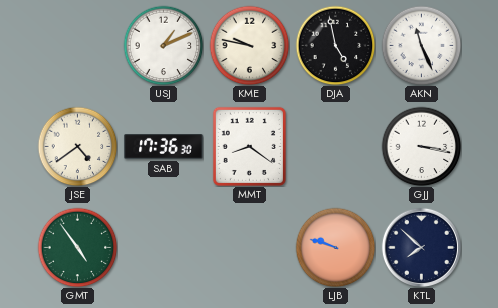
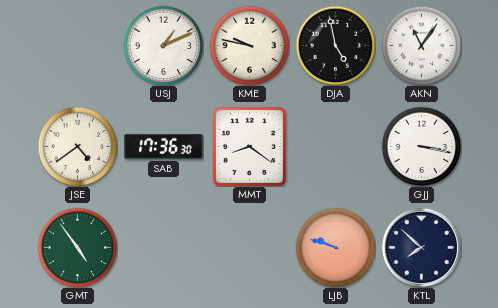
AKN: 11:26 -> 11:06 (421, 45)
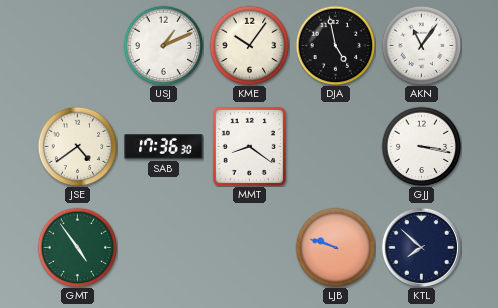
KME: 9:47 -> 10:06 (249, 45)
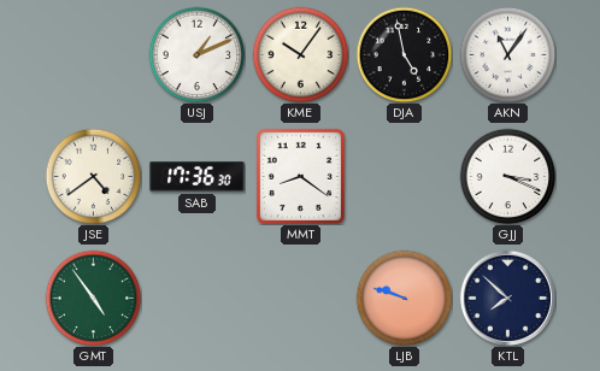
GJJ: 3:17 -> 3:19 (507, 176)
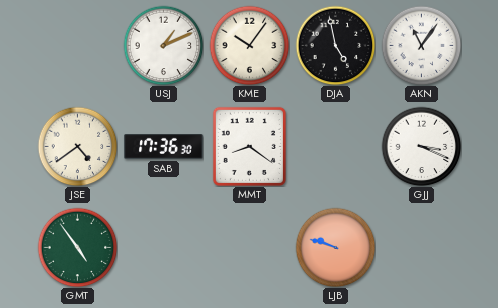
KTL: 7:52 -> none (507, 298)
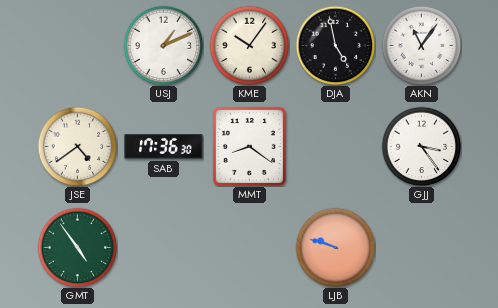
GJJ: 3:19 -> 3:24 (421, 146)
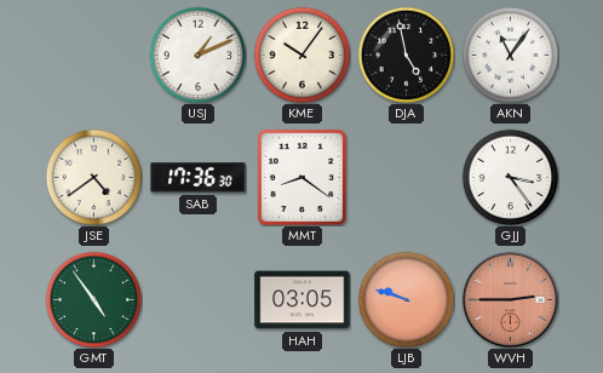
HAH: none -> 03:05 (303, 300)
WVH: none -> 2:45 (510, 299)
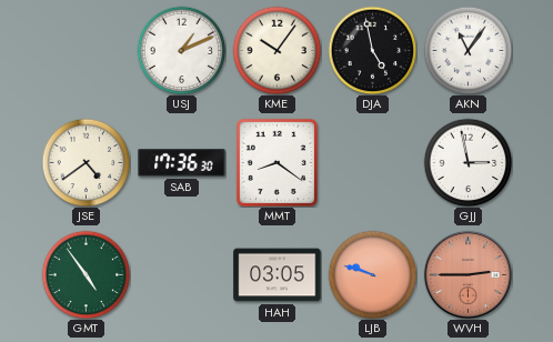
GJJ: 3:24 -> 2:58 (467, 162)
